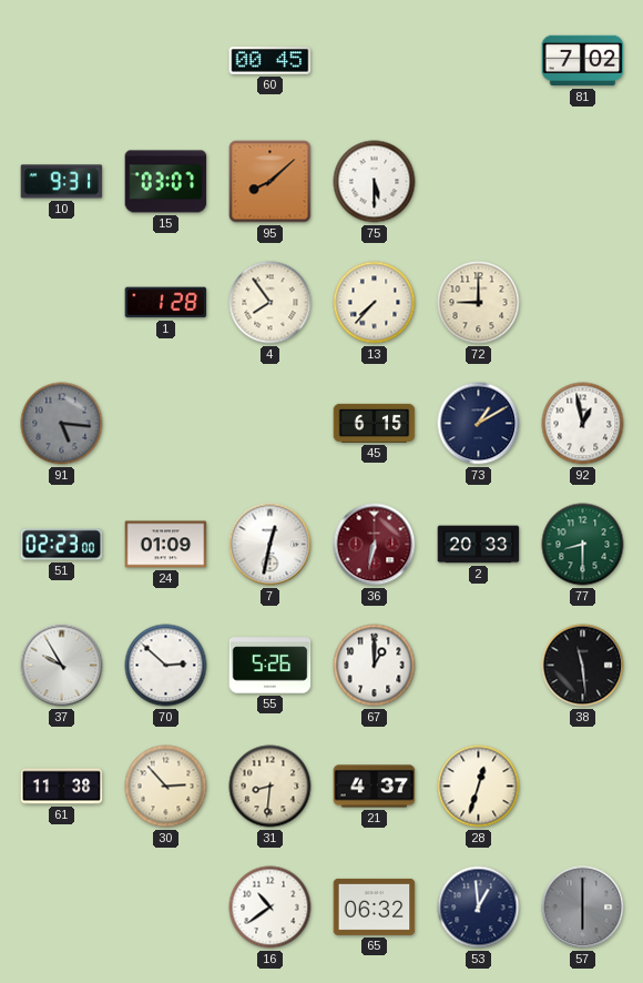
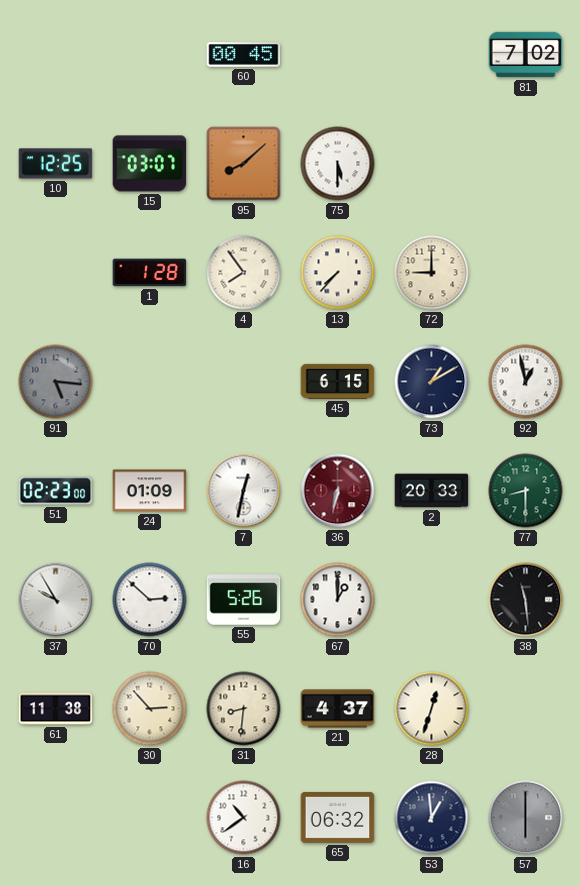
10: 9:31 -> 12:25 (56, 164)
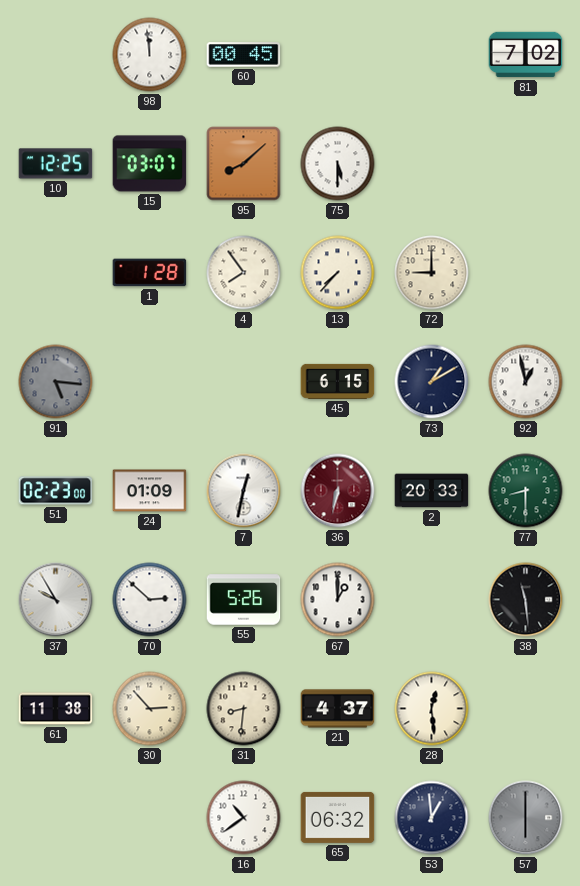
98: none -> 11:59 (150, 55)
28: 12:33 -> 12:29 (432, 709)
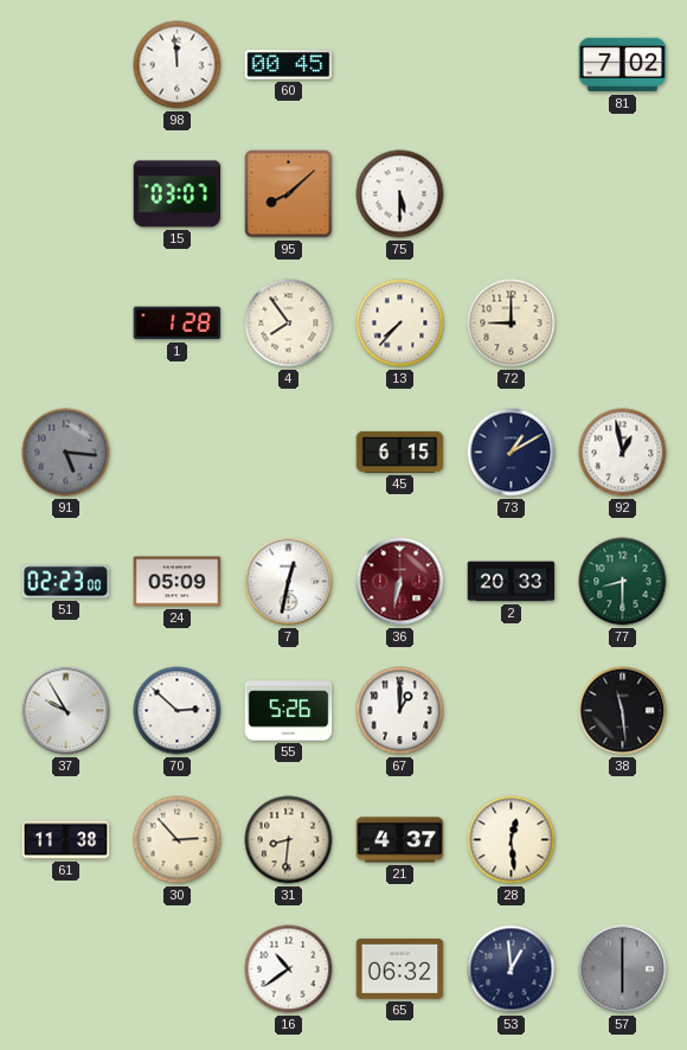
10: 12:25 -> none (56, 164)
24: 01:09 -> 05:09 (178, 582)
